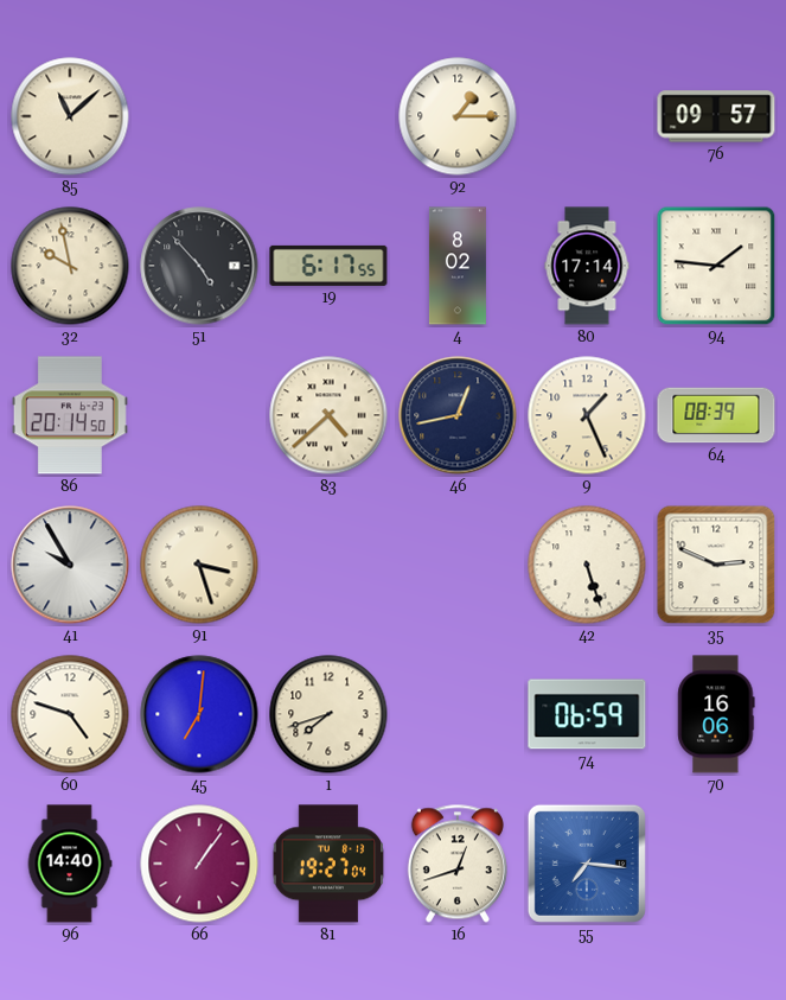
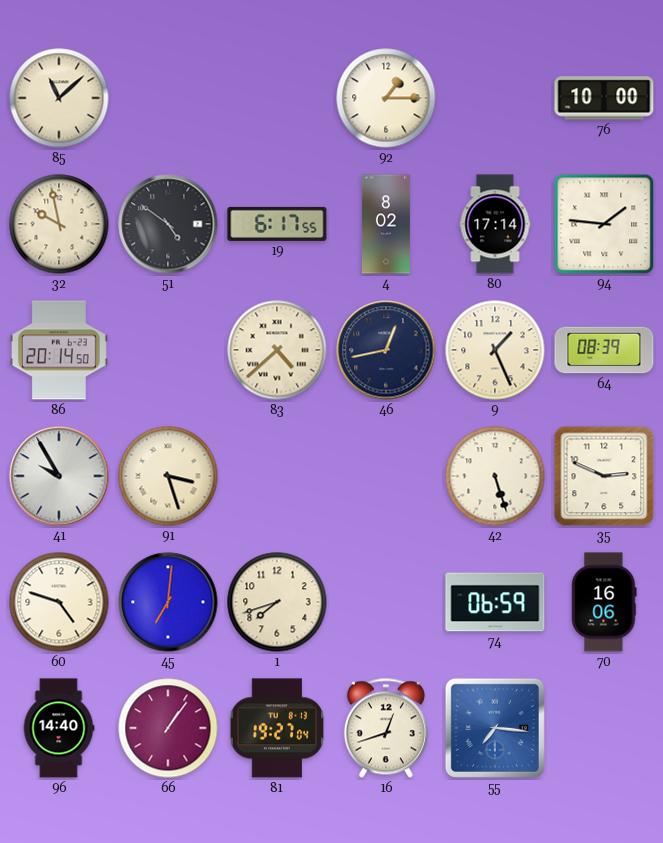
76: 09:57 -> 10:00 (604, 98)
51: 4:53 -> 4:51 (168, 224)
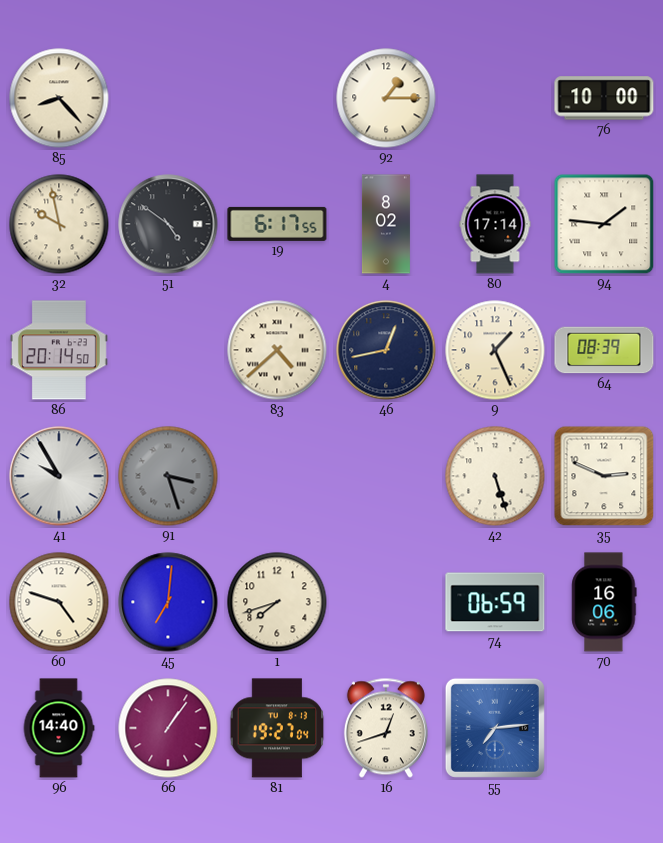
85: 11:08 -> 8:23 (59, 98)
91 dial: cream -> grey (168, 476)
55: 7:16 -> 7:14 (495, 728)
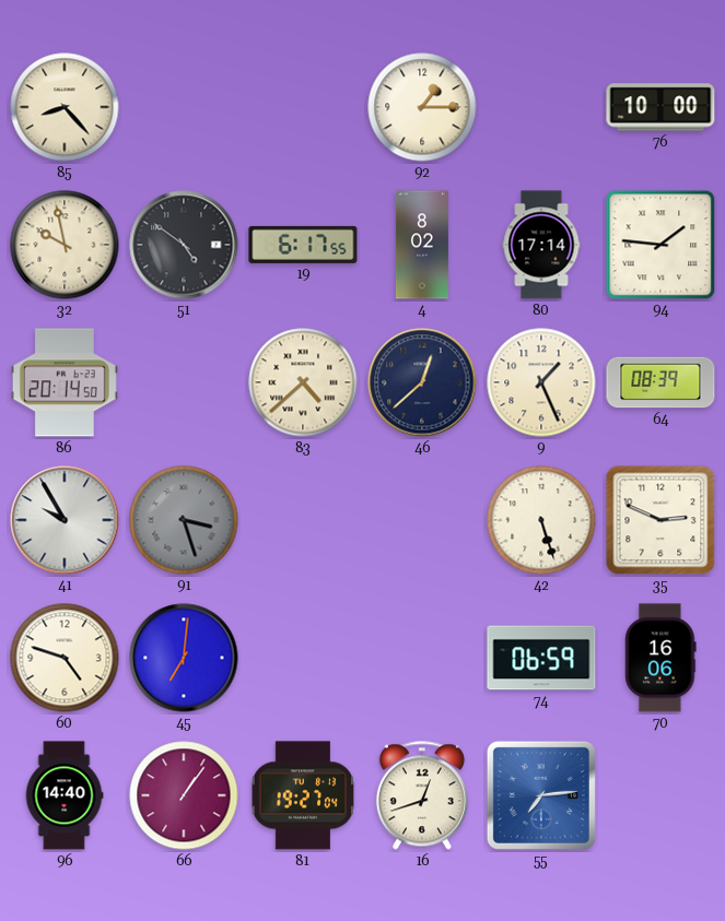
46: 12:43 -> 12:38 (422, 382)
1: 7:42 -> none (277, 602)
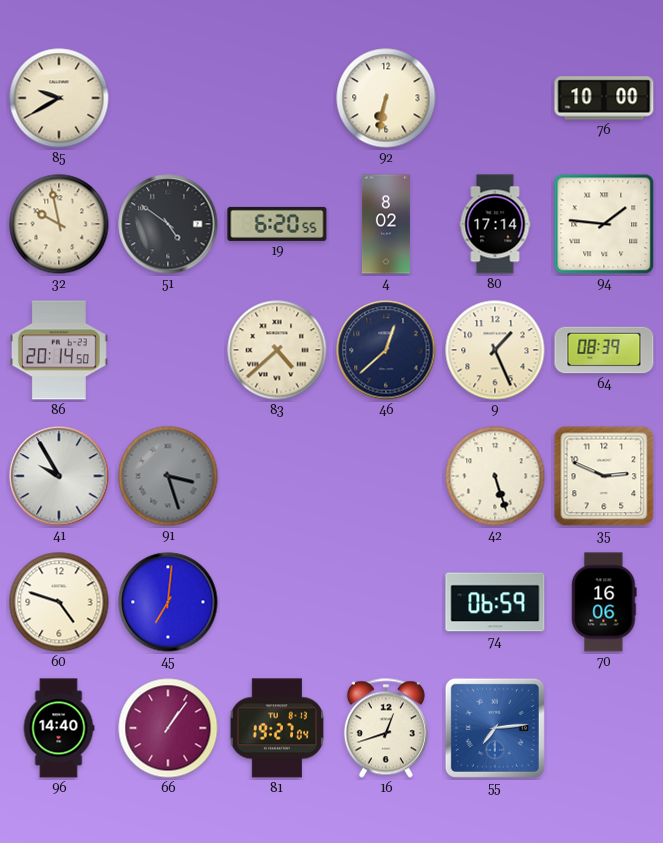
85: 8:23 -> 9:40 (59, 98)
92: 1:15 -> 6:32 (386, 98)
19: 6:17 -> 6:20 (277, 224)
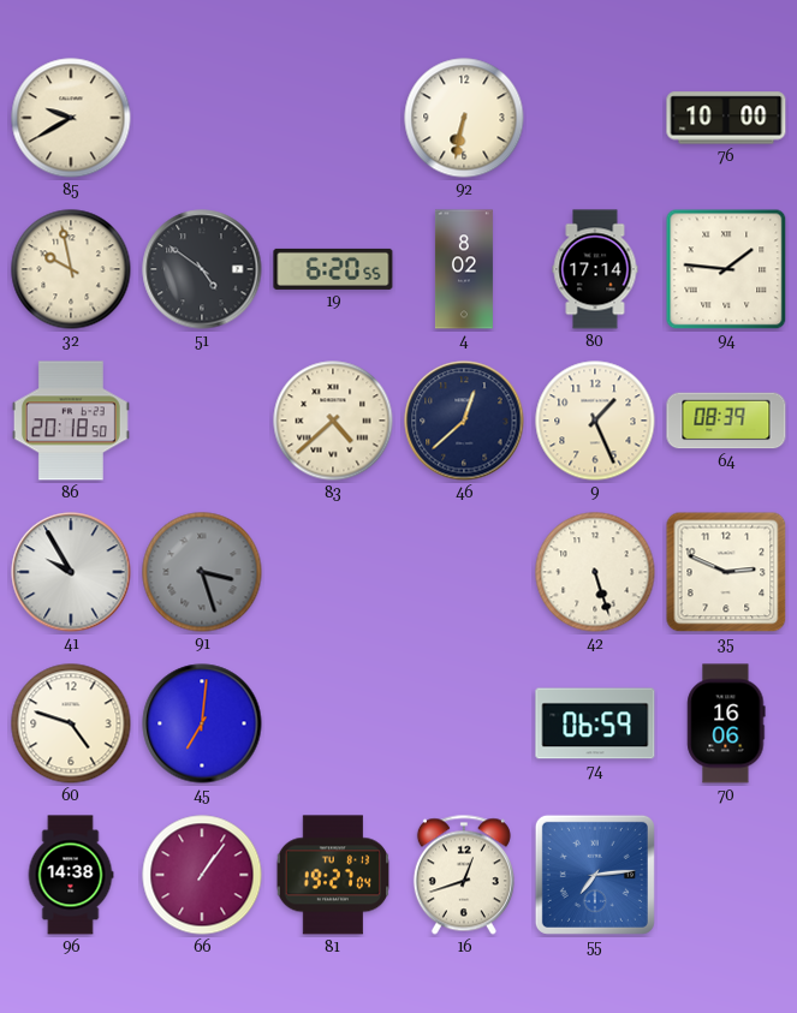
86: 20:14 -> 20:18 (71, 421)
96: 14:40 -> 14:38 (71, 875)
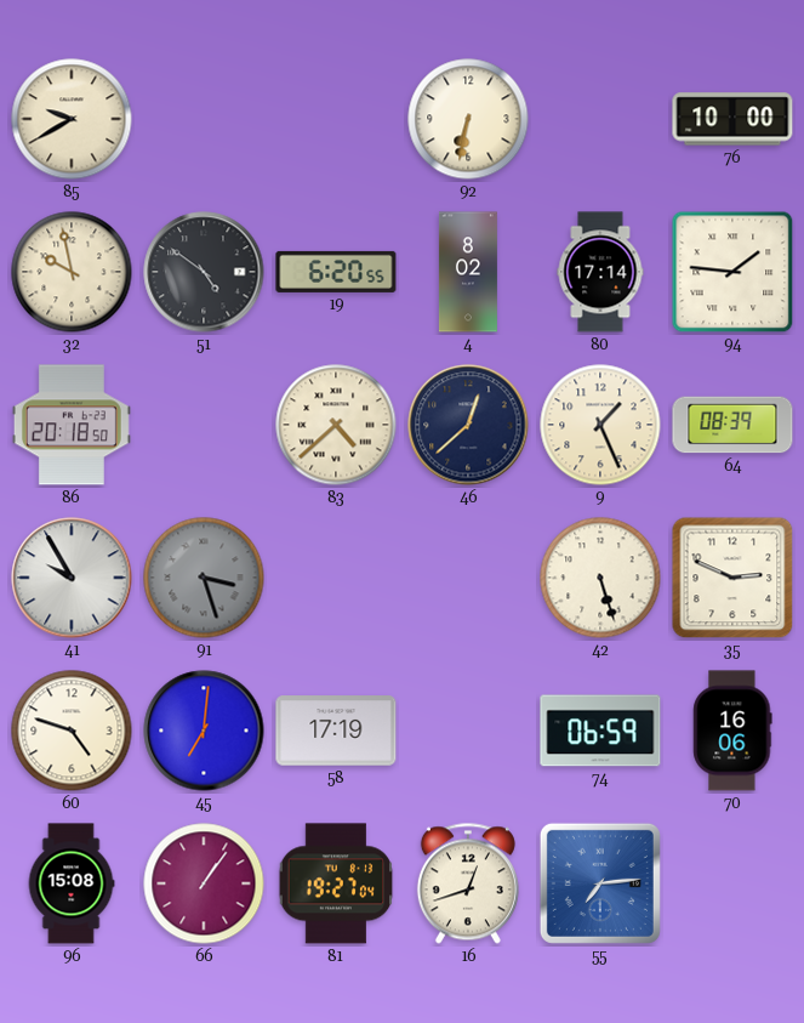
58: none -> 17:19 (336, 731)
96: 14:38 -> 15:08 (72, 883)
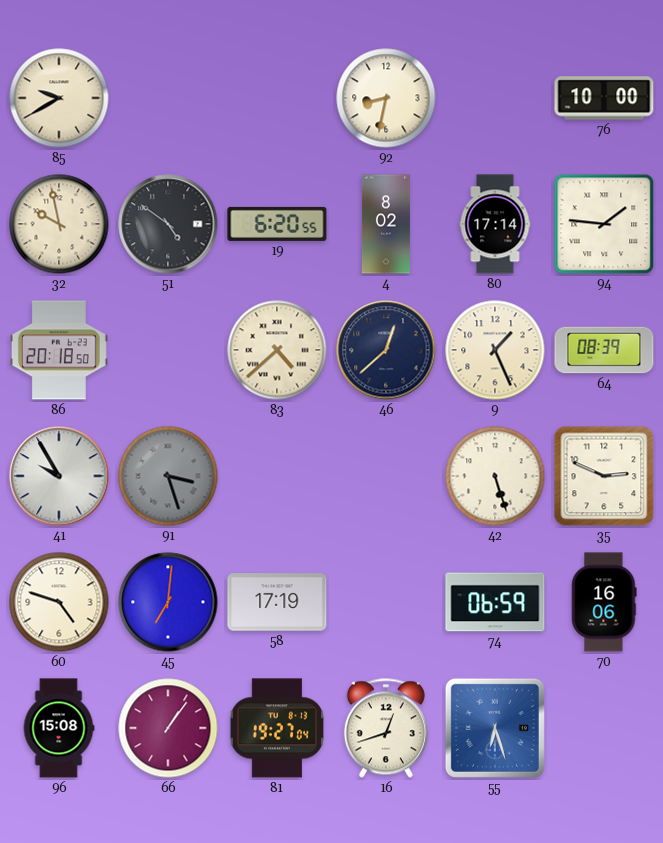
92: 6:32 -> 8:32 (386, 98)
55: 7:14 -> 6:27 (495, 728)
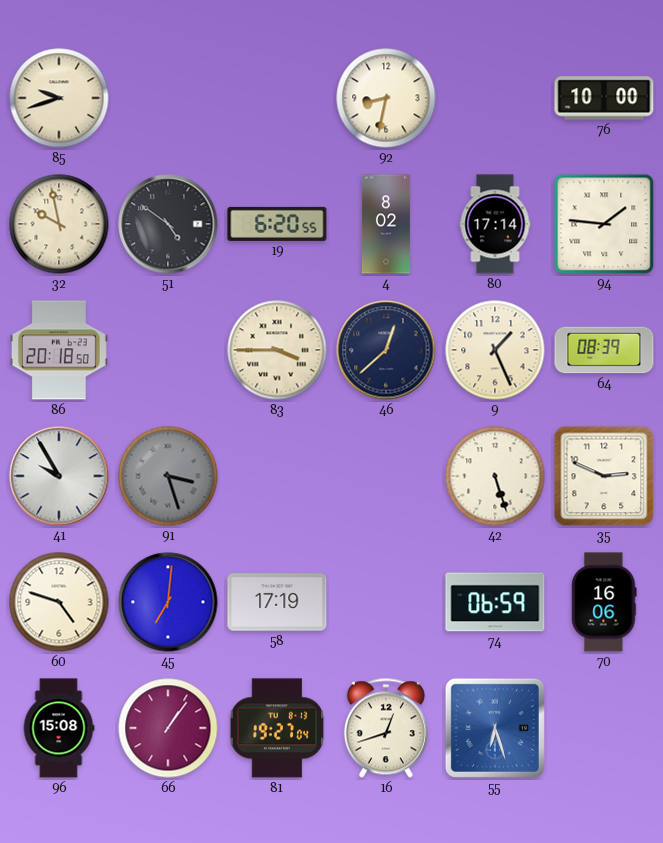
85: 9:40 -> 9:42 (59, 98)
83: 4:38 -> 3:45 (277, 350)
